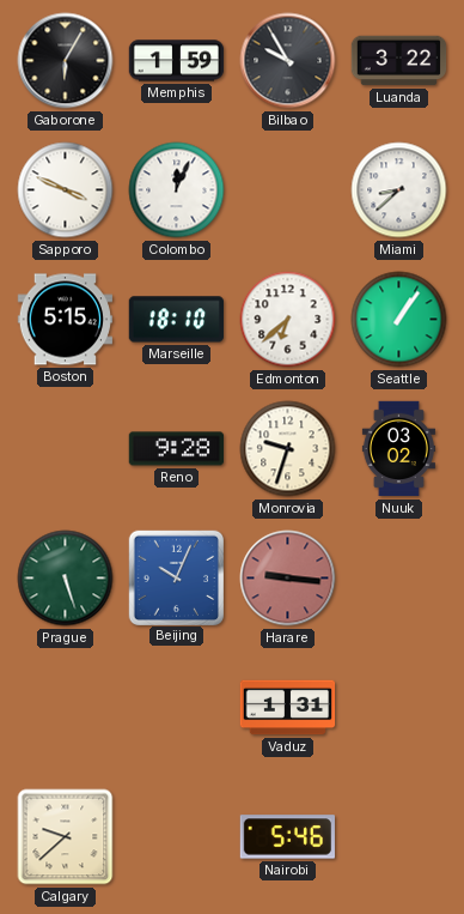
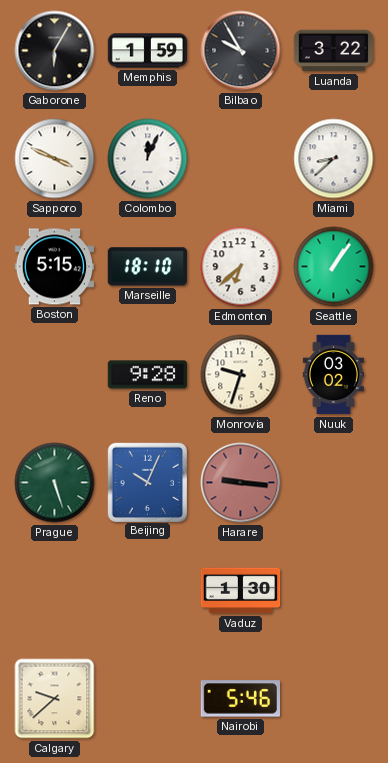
Vaduz: 1:31 -> 1:30 (241, 591)
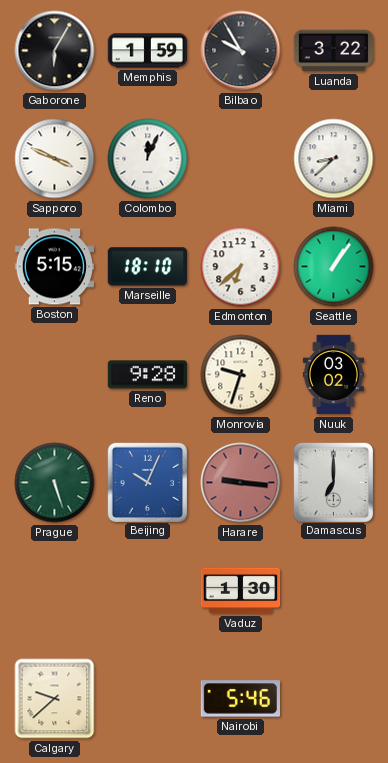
Damascus: none -> 7:00 (333, 482)
